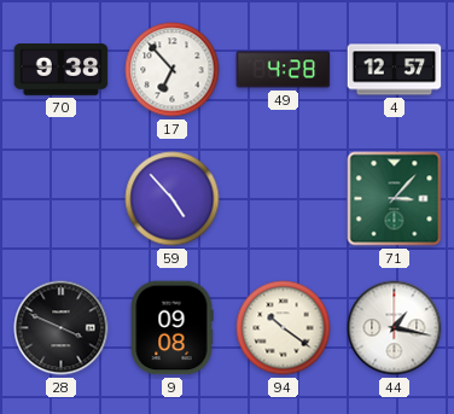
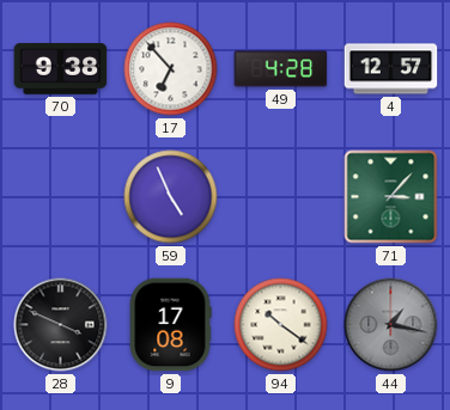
59: 4:53 -> 4:56 (171, 197)
9: 09:08 -> 17:08 (170, 325)
44 dial: white -> grey (391, 325)
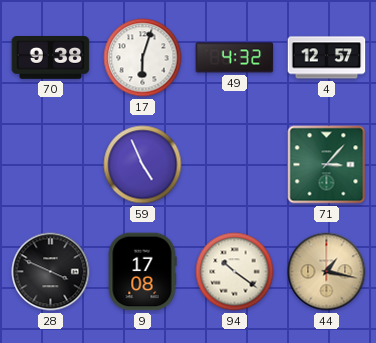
17: 6:53 -> 6:03 (143, 58)
49: 4:28 -> 4:32 (235, 58)
44 dial: grey -> champagne (327, 272)
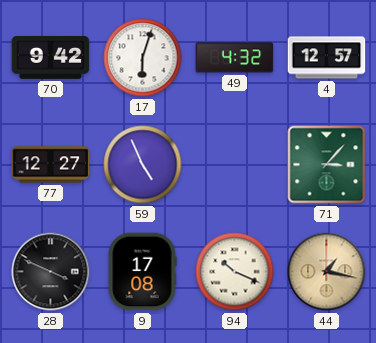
70: 9:38 -> 9:42 (51, 58)
77: none -> 12:27 (51, 165)
94: 10:21 -> 10:19 (235, 272)
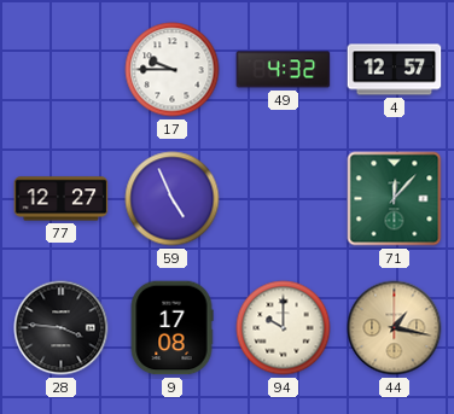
70: 9:42 -> none (51, 58)
17: 6:03 -> 9:45 (173, 70)
71: 3:07 -> 12:07 (395, 199)
28: 3:49 -> 3:46 (62, 328)
94: 10:19 -> 10:00 (284, 328)
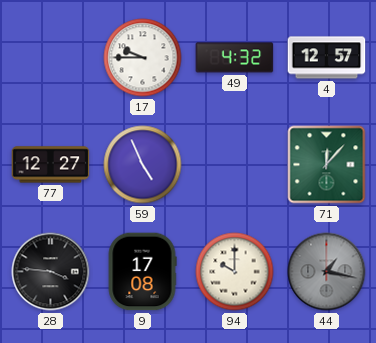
44 dial: champagne -> grey (327, 272)
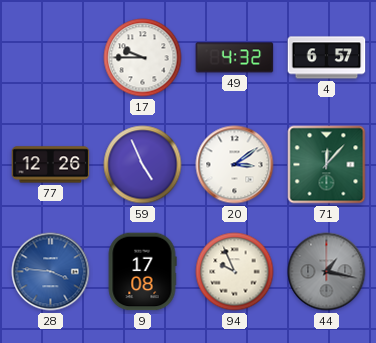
4: 12:57 -> 6:57 (327, 58)
77: 12:27 -> 12:26 (51, 165)
20: none -> 3:09 (235, 165)
28 dial: black -> blue (51, 272)
94: 10:00 -> 9:56 (235, 272)
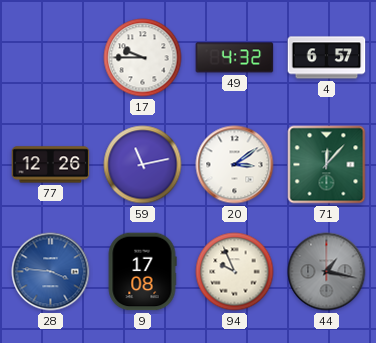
59: 4:56 -> 11:13 (143, 165)
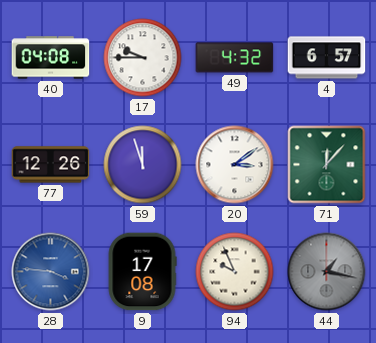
40: none -> 04:08 (51, 58)
59: 11:13 -> 11:57 (143, 165)
